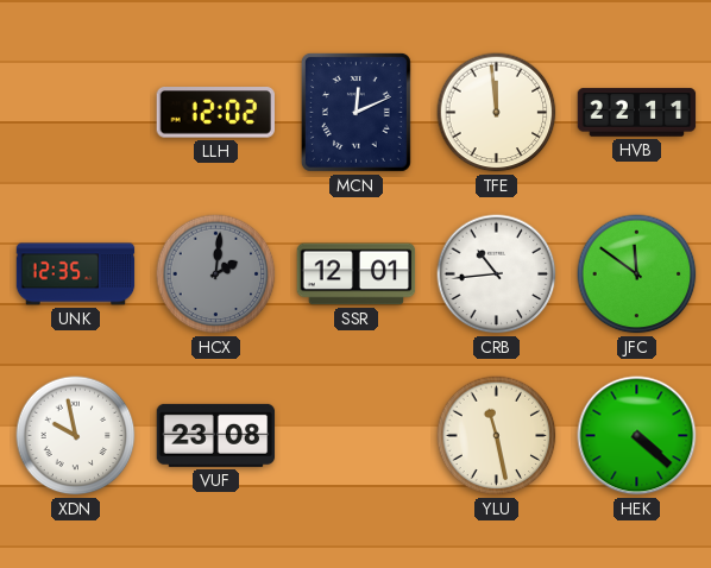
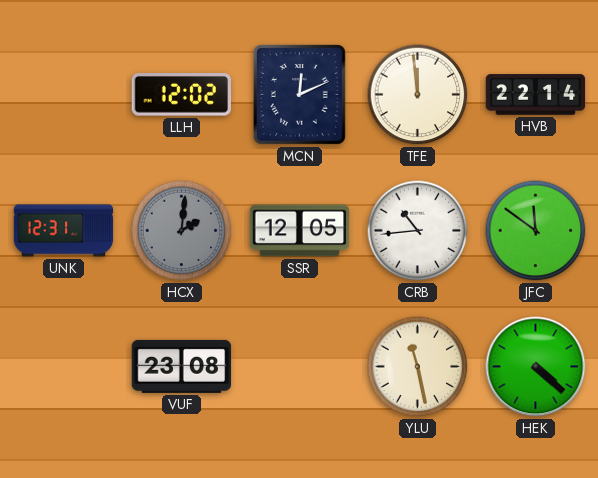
HVB: 22:11 -> 22:14 (536, 95)
UNK: 12:35 -> 12:31 (64, 231)
SSR: 12:01 -> 12:05 (300, 231)
XDN: 9:58 -> none (76, 436)
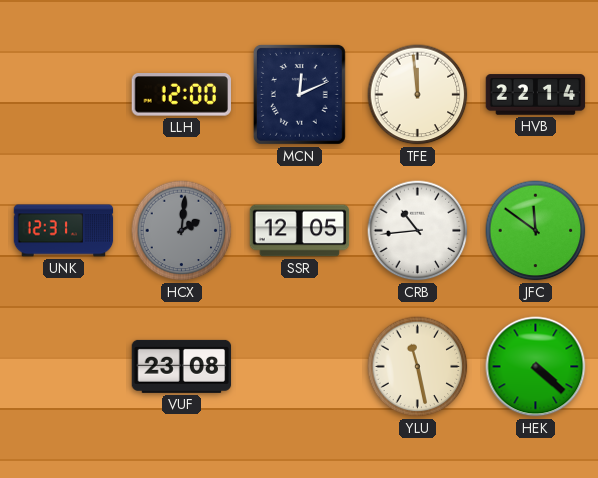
LLH: 12:02 -> 12:00 (181, 95)
